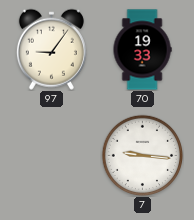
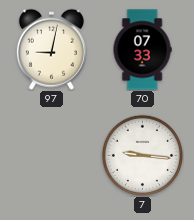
97: 9:06 -> 9:02 (51, 49)
70: 19:33 -> 07:33 (142, 50)
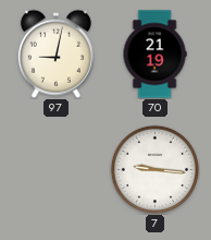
70: 07:33 -> 21:19 (154, 55)
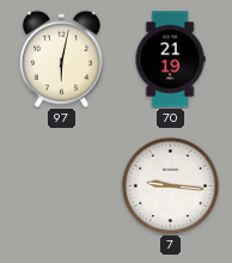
97: 9:02 -> 6:02 (61, 59)
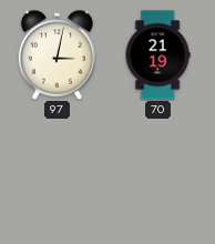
97: 6:02 -> 3:02 (57, 54)
7: 9:16 -> none (170, 185)
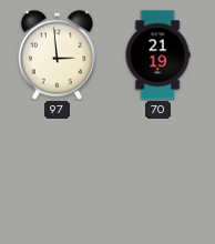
97: 3:02 -> 2:59 (57, 54)
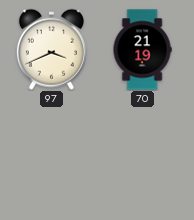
97: 2:59 -> 3:41 (51, 49)
